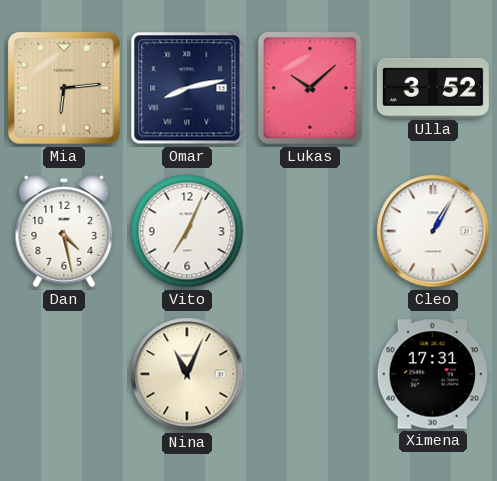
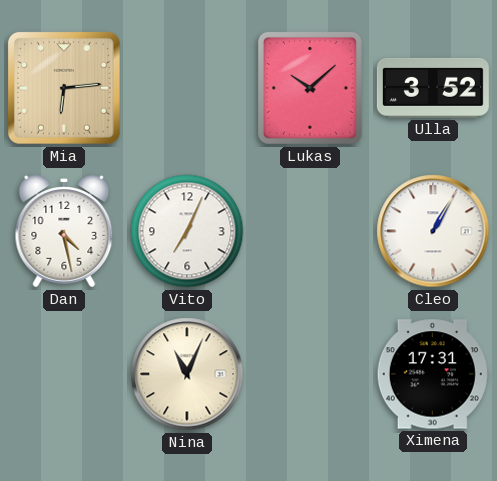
Omar: 8:13 -> none (187, 88)
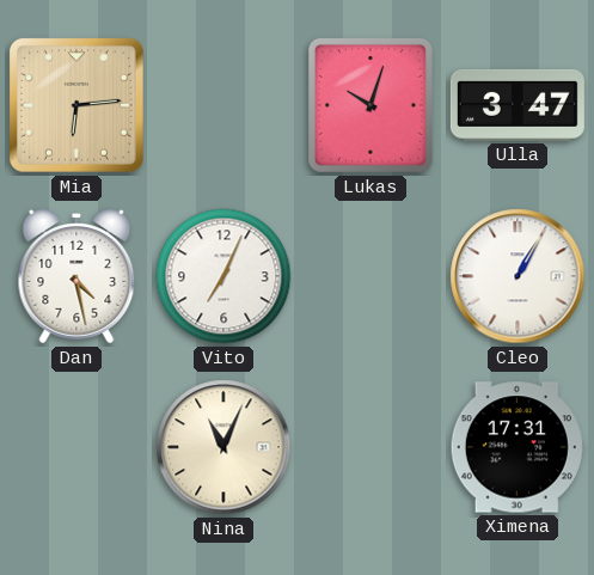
Lukas: 10:08 -> 10:03 (371, 105)
Ulla: 3:52 -> 3:47 (518, 105)
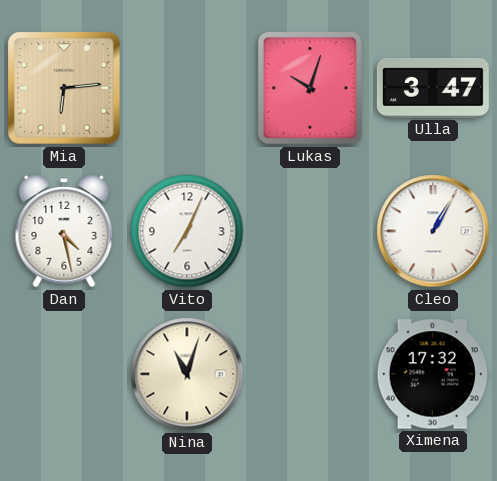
Nina: 11:04 -> 11:03 (187, 374)
Ximena: 17:31 -> 17:32 (433, 374)
